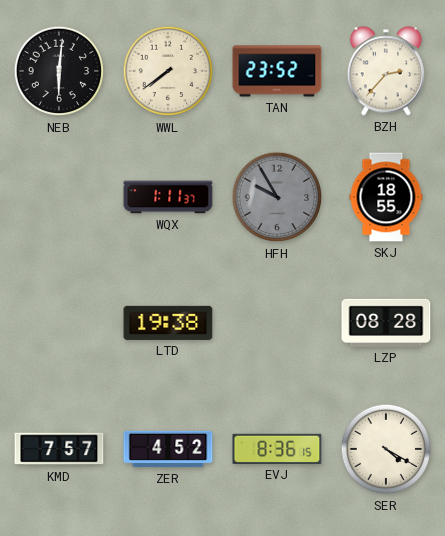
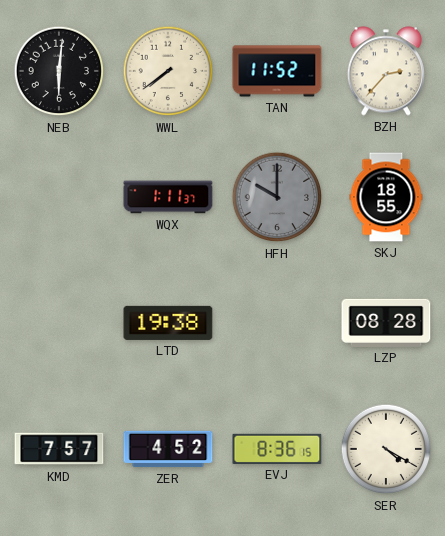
TAN: 23:52 -> 11:52 (277, 71)
HFH: 9:55 -> 10:00 (277, 197)
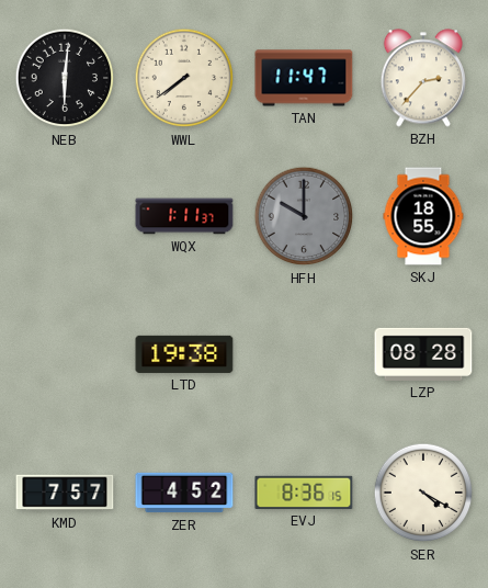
TAN: 11:52 -> 11:47 (304, 78)
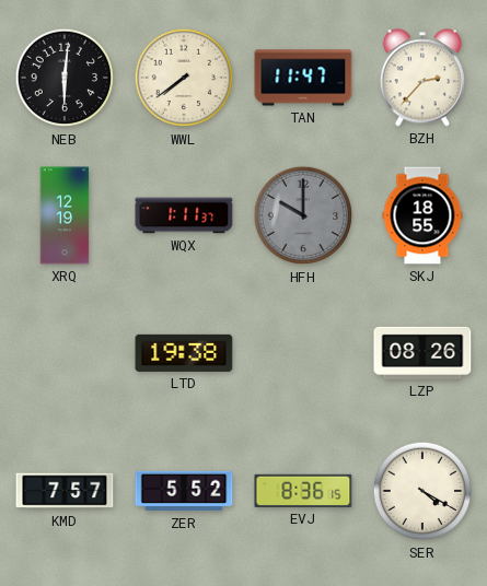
XRQ: none -> 12:19 (65, 215)
LZP: 08:28 -> 08:26 (422, 353)
ZER: 4:52 -> 5:52 (184, 491)
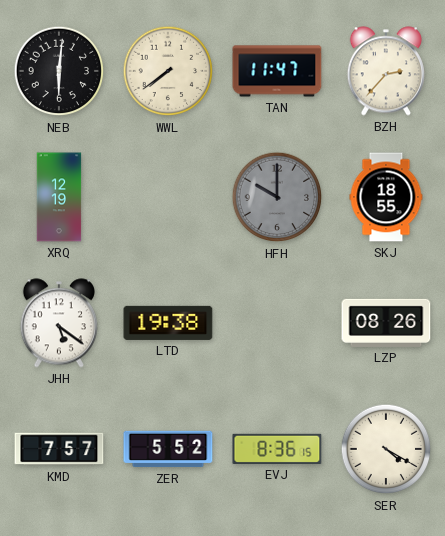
WQX: 1:11 -> none (184, 215)
JHH: none -> 5:21 (59, 323)
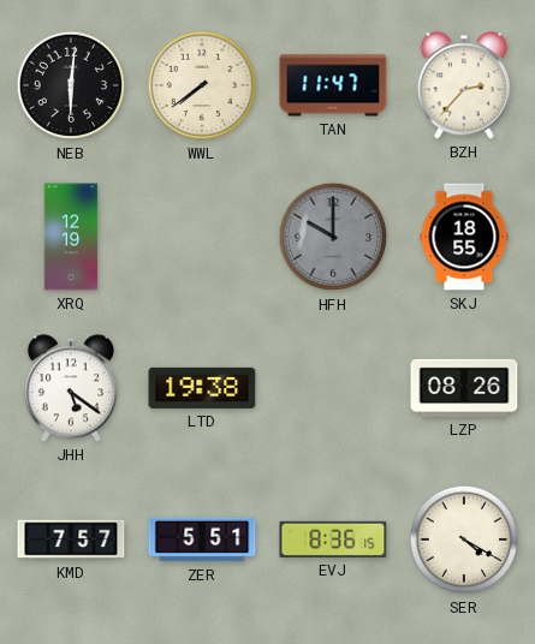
ZER: 5:52 -> 5:51 (202, 539)
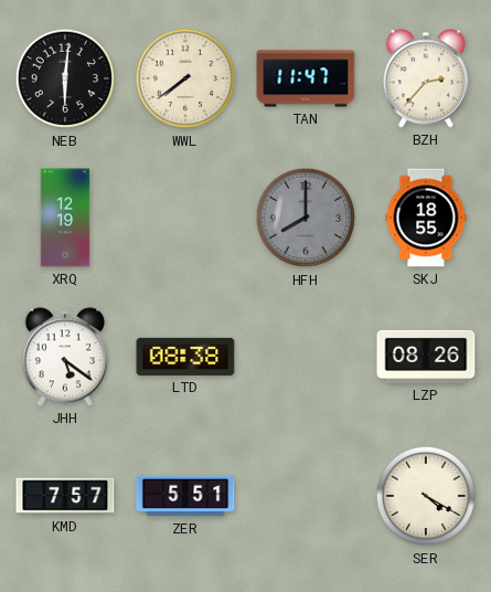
HFH: 10:00 -> 8:00 (306, 218)
LTD: 19:38 -> 08:38 (185, 357)
EVJ: 8:36 -> none (333, 539)
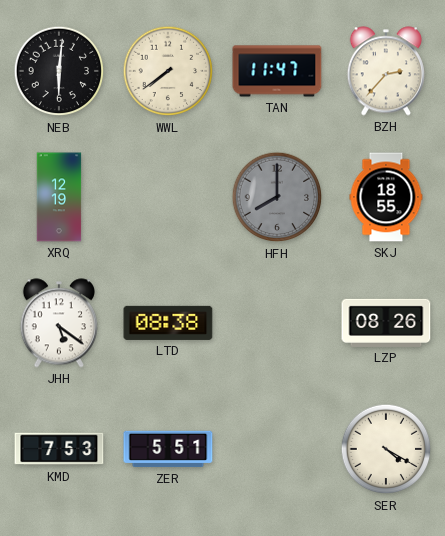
KMD: 7:57 -> 7:53 (59, 449)
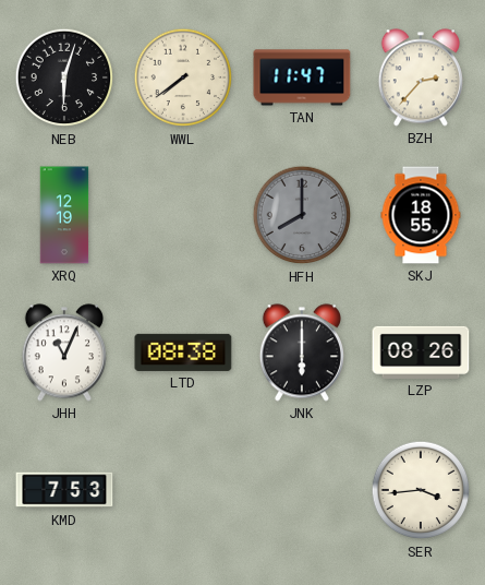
NEB: 6:01 -> 6:03 (64, 77)
JHH: 5:21 -> 11:04 (64, 353)
JNK: none -> 6:00 (302, 353)
ZER: 5:51 -> none (168, 449)
SER: 4:20 -> 3:44 (421, 490)
